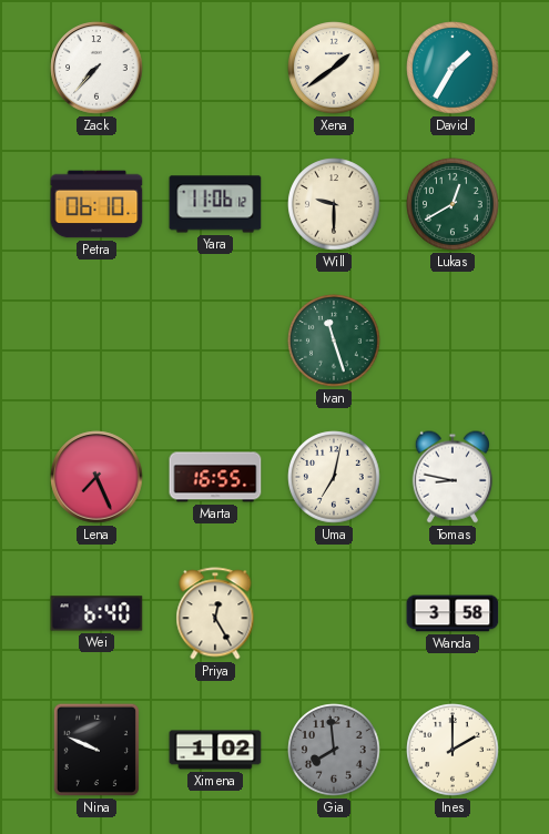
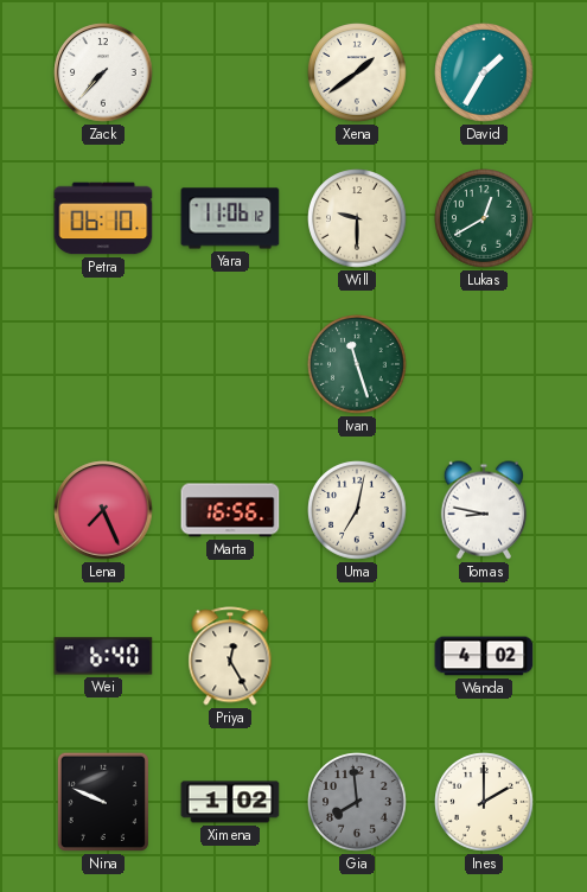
Marta: 16:55 -> 16:56 (230, 510)
Wanda: 3:58 -> 4:02 (484, 656)
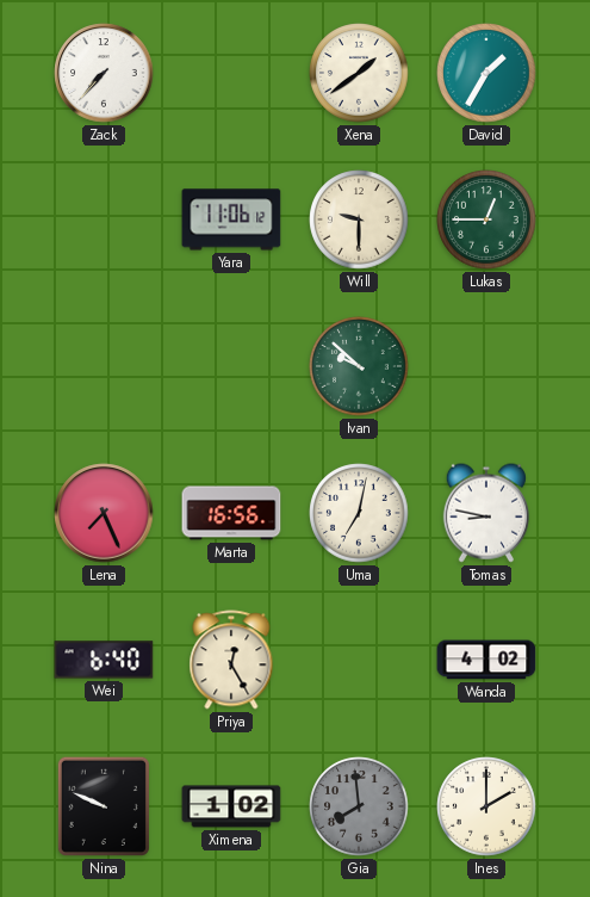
Petra: 06:10 -> none (103, 218)
Lukas: 12:40 -> 12:45 (486, 219)
Ivan: 11:27 -> 9:52 (359, 366)
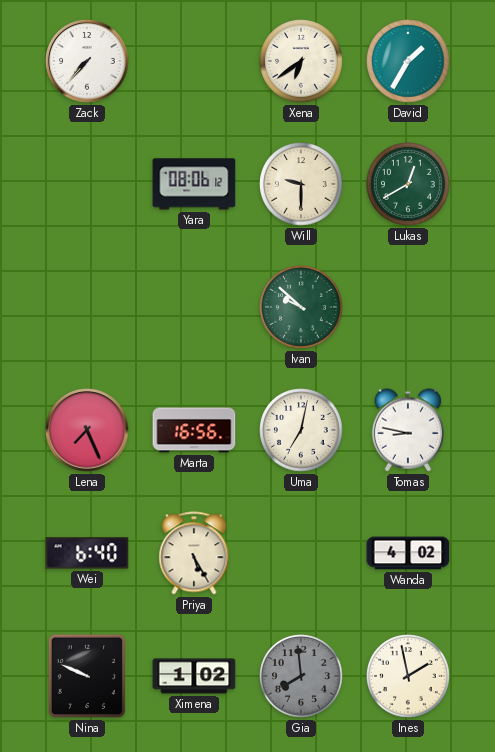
Xena: 1:39 -> 6:39 (301, 61)
Yara: 11:06 -> 08:06 (194, 184)
Lukas: 12:45 -> 12:40 (408, 184)
Priya: 12:25 -> 5:25 (194, 553)
Ines: 2:00 -> 1:58 (408, 676)
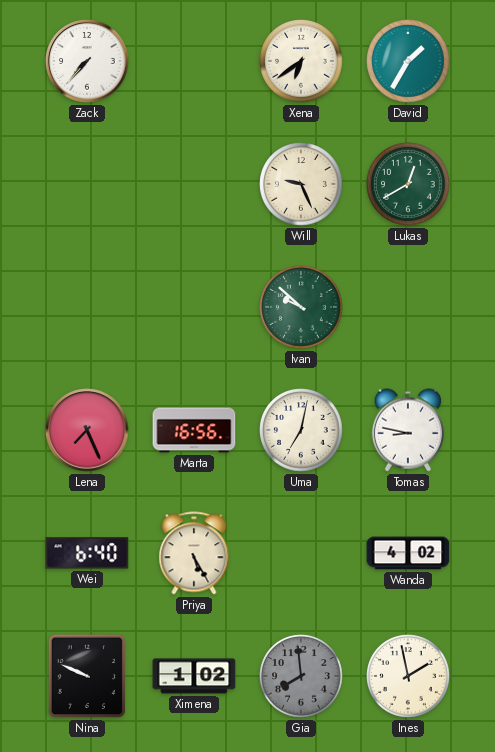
Yara: 08:06 -> none (194, 184)
Will: 9:30 -> 9:26 (301, 184)
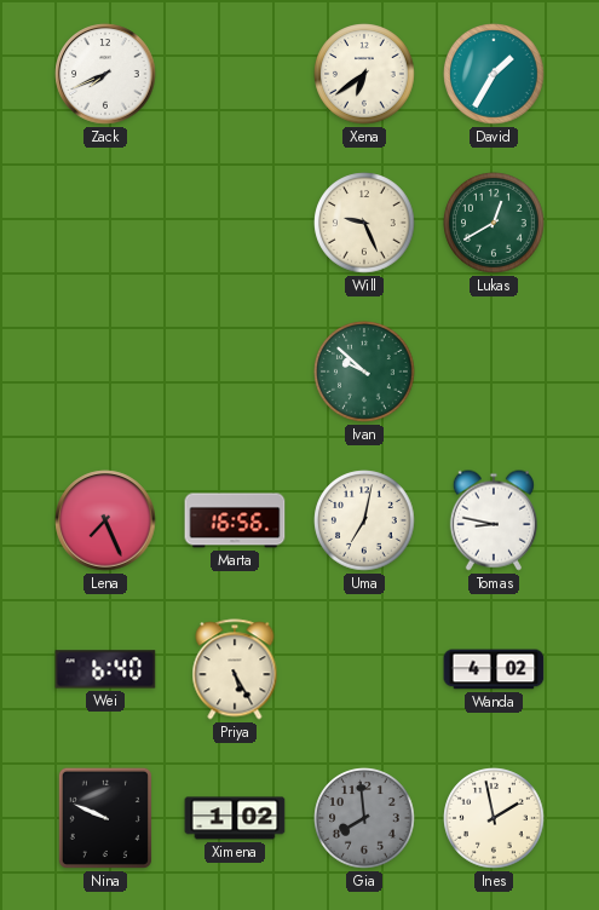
Zack: 7:37 -> 7:41 (105, 74)
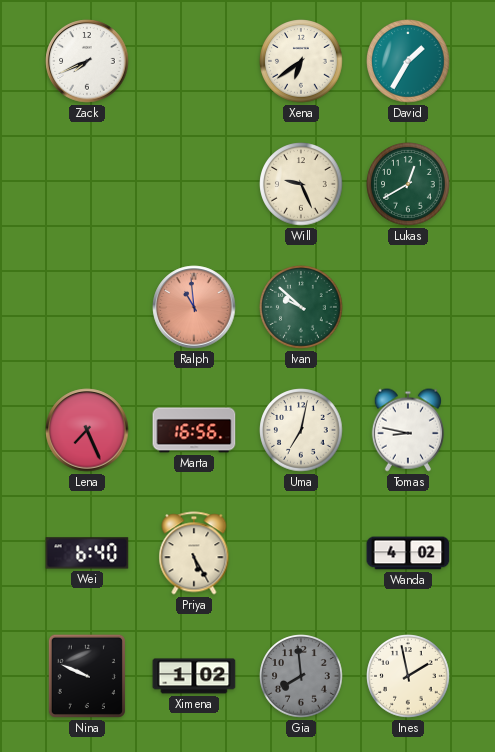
Ralph: none -> 10:59 (194, 307)
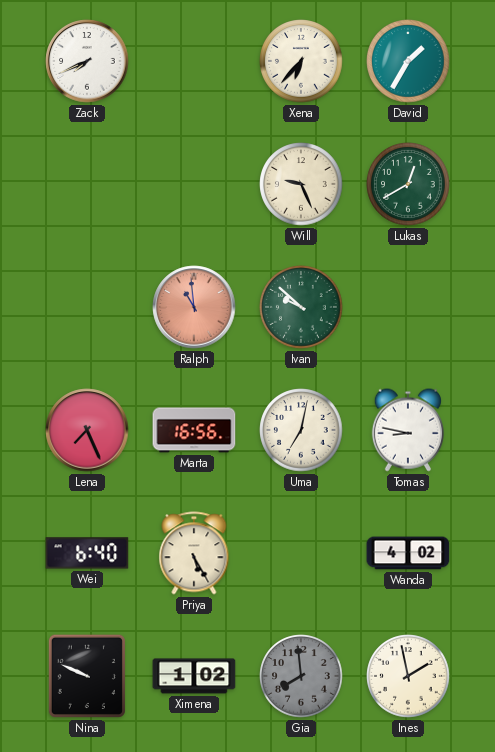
Xena: 6:39 -> 6:37 (301, 61)
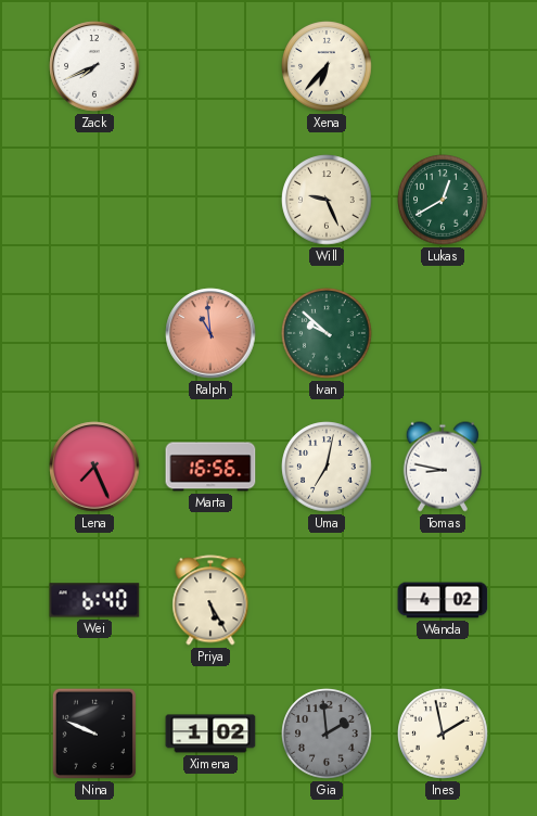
David: 1:35 -> none (408, 61)
Gia: 7:59 -> 1:59 (327, 734)
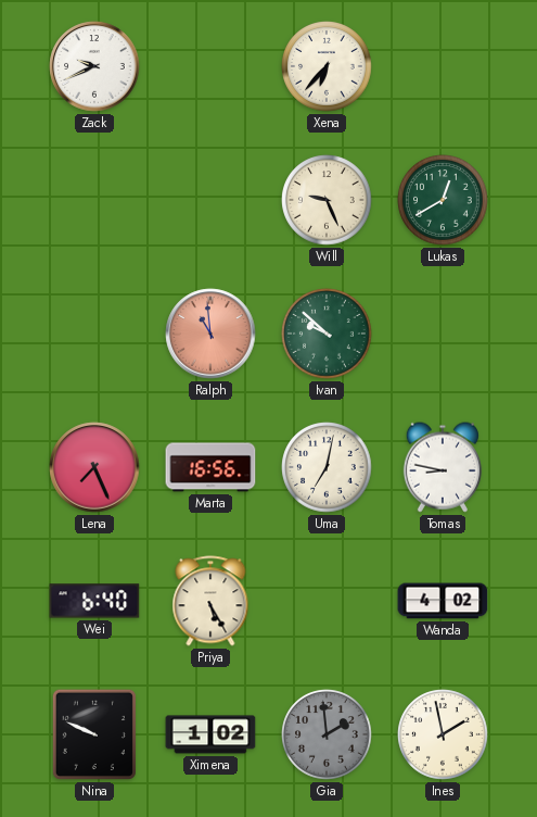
Zack: 7:41 -> 9:41 (94, 66)
